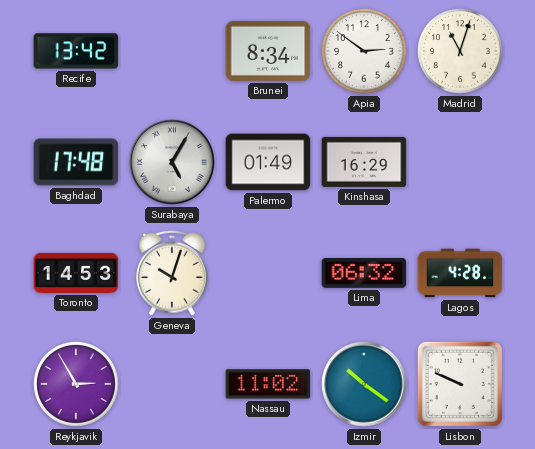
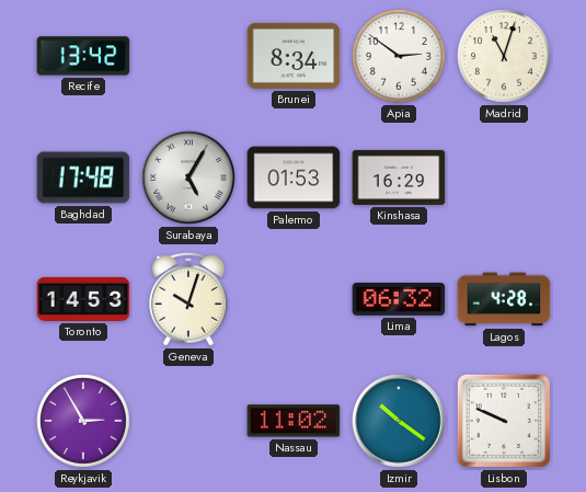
Palermo: 01:49 -> 01:53 (294, 178)
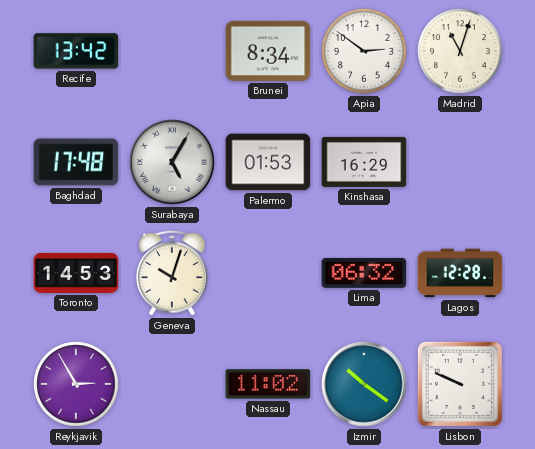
Lagos: 4:28 -> 12:28 (460, 273)
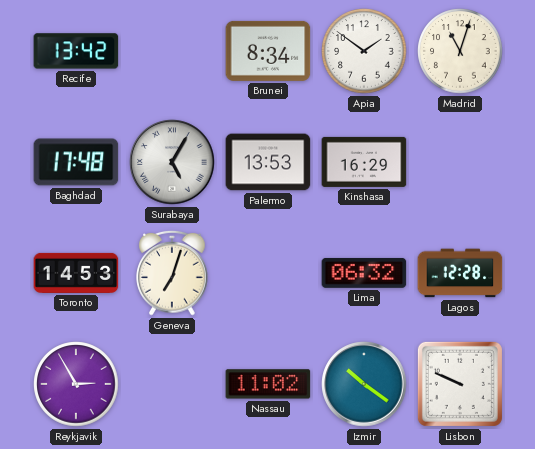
Apia: 2:51 -> 1:51 (364, 51)
Palermo: 01:53 -> 13:53 (268, 162)
Geneva: 10:03 -> 7:03 (172, 273)
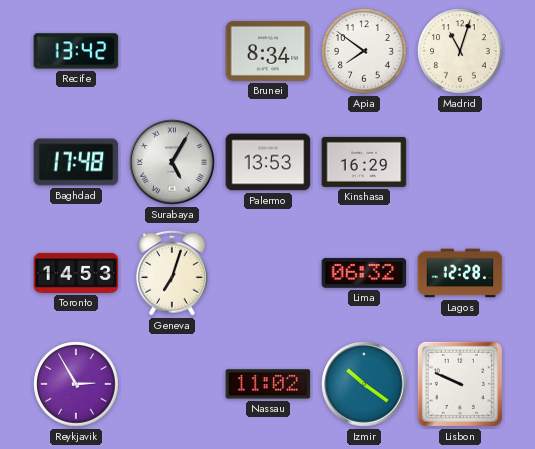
Apia: 1:51 -> 7:51 (364, 51)
